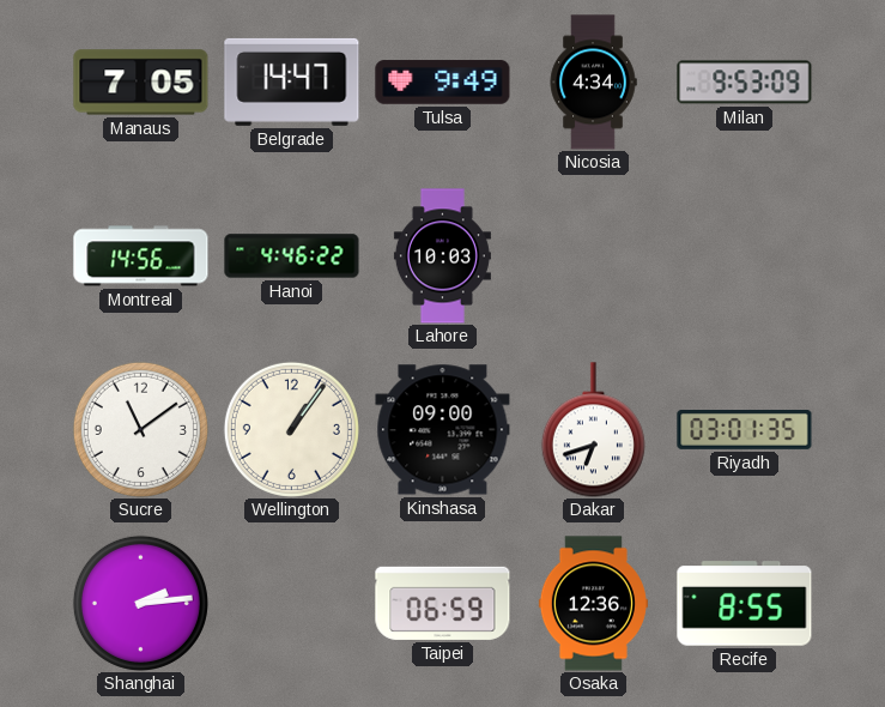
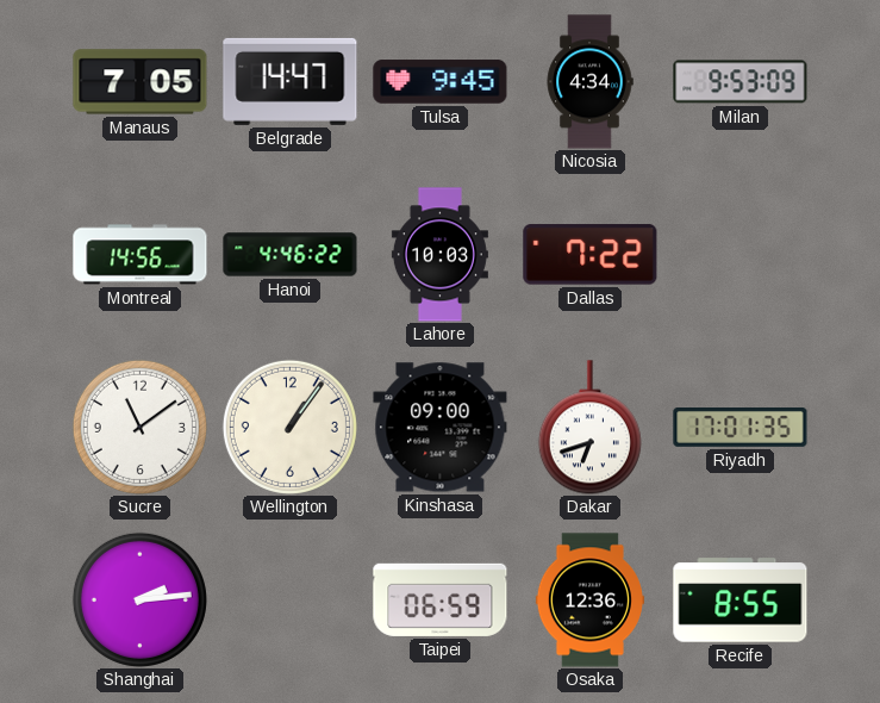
Tulsa: 9:49 -> 9:45 (441, 82)
Dallas: none -> 7:22 (591, 255)
Riyadh: 03:01 -> 17:01 (741, 428)
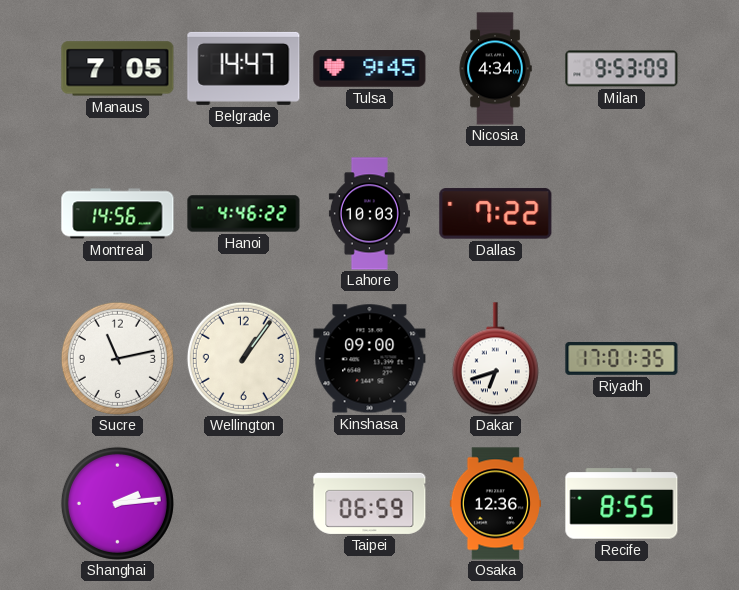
Sucre: 11:09 -> 11:13 (117, 358)
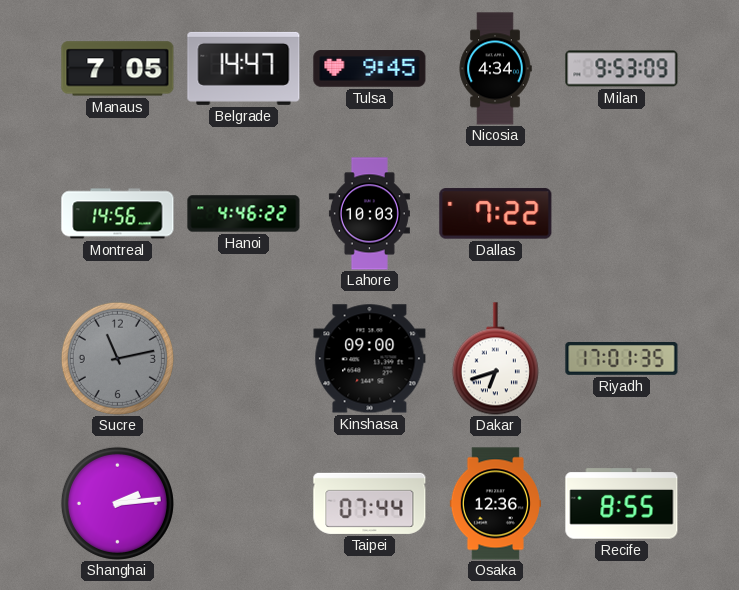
Sucre dial: white -> grey (117, 358)
Wellington: 1:06 -> none (243, 358)
Taipei: 06:59 -> 07:44 (370, 503)
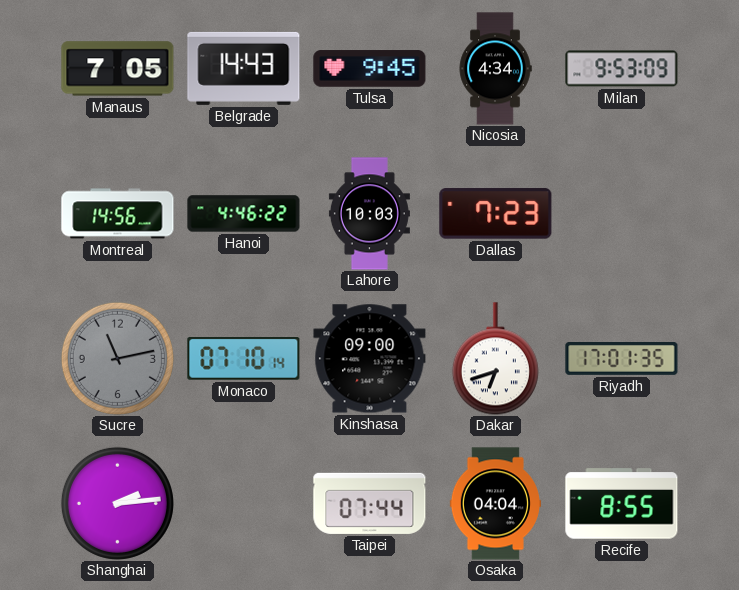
Belgrade: 14:47 -> 14:43 (244, 68)
Dallas: 7:22 -> 7:23 (496, 214)
Monaco: none -> 07:10 (244, 359)
Osaka: 12:36 -> 04:04 (495, 504)
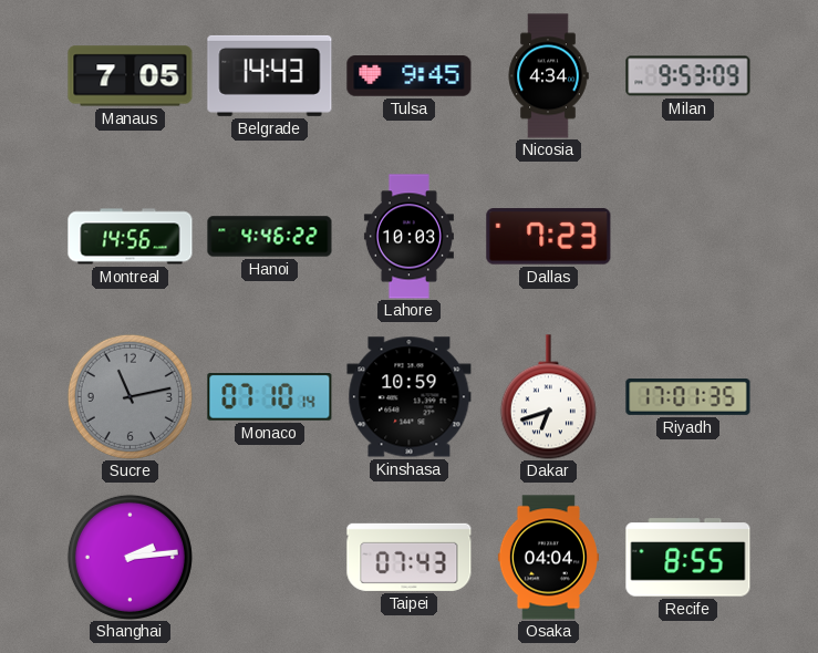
Kinshasa: 09:00 -> 10:59 (410, 397)
Taipei: 07:44 -> 07:43 (410, 557)
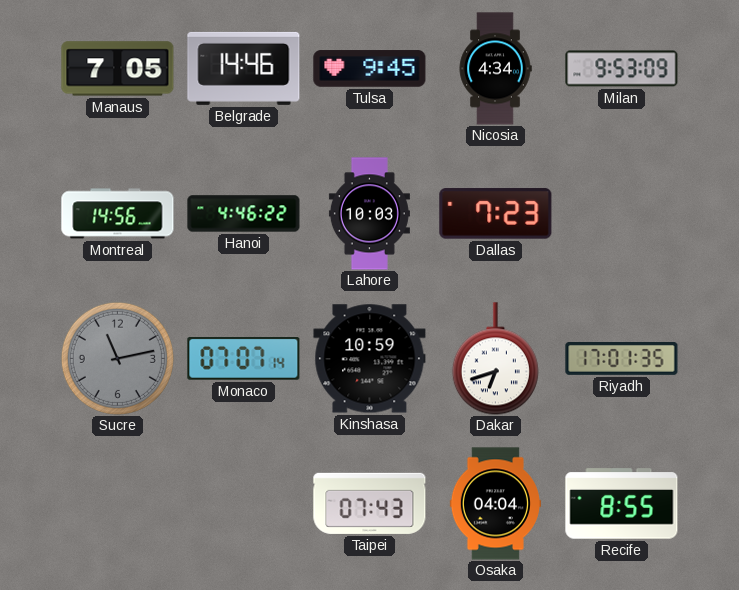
Belgrade: 14:43 -> 14:46 (244, 68)
Monaco: 07:10 -> 07:07 (244, 359)
Shanghai: 2:14 -> none (130, 557)
